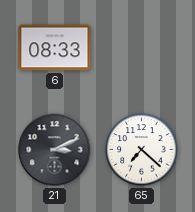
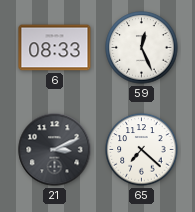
59: none -> 12:26 (142, 48)
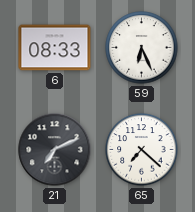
59: 12:26 -> 6:26 (142, 48)
21: 3:11 -> 7:11 (55, 150)
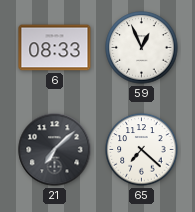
59: 6:26 -> 12:56 (142, 48)
21: 7:11 -> 7:08 (55, 150)
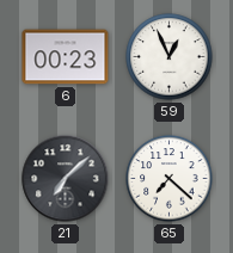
6: 08:33 -> 00:23 (66, 57)
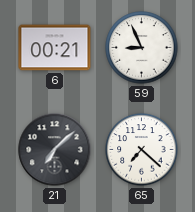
6: 00:23 -> 00:21 (55, 48)
59: 12:56 -> 8:56 (142, 48)
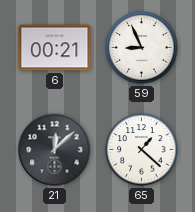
21: 7:08 -> 12:08 (55, 150)
65: 7:22 -> 1:22 (142, 150)
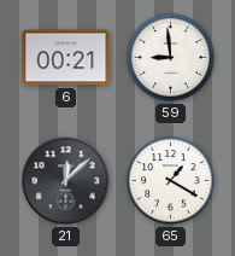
59: 8:56 -> 8:59 (171, 58)
65: 1:22 -> 1:20 (171, 181)
